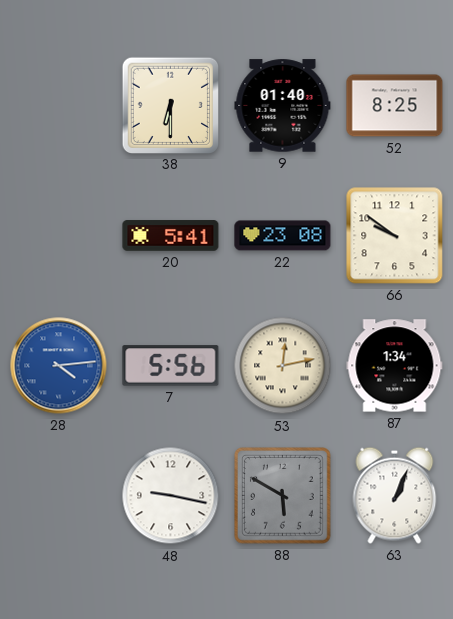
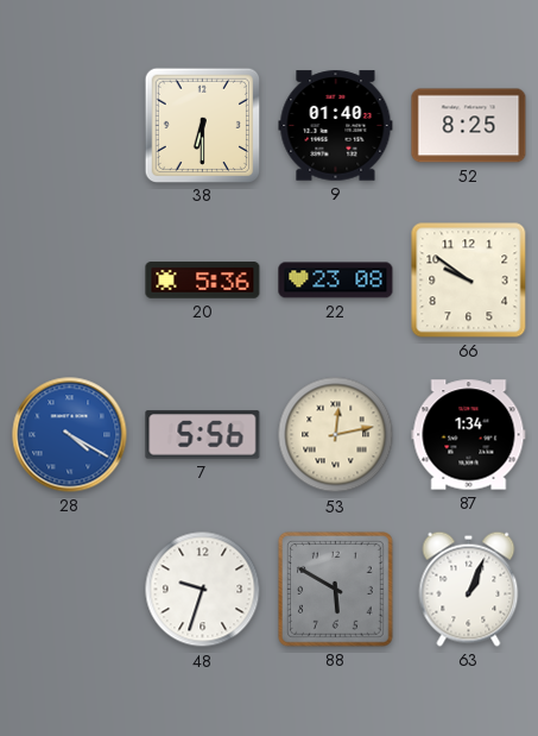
20: 5:41 -> 5:36 (203, 281)
28: 4:14 -> 4:20 (70, 435)
48: 9:17 -> 9:33 (203, 590)
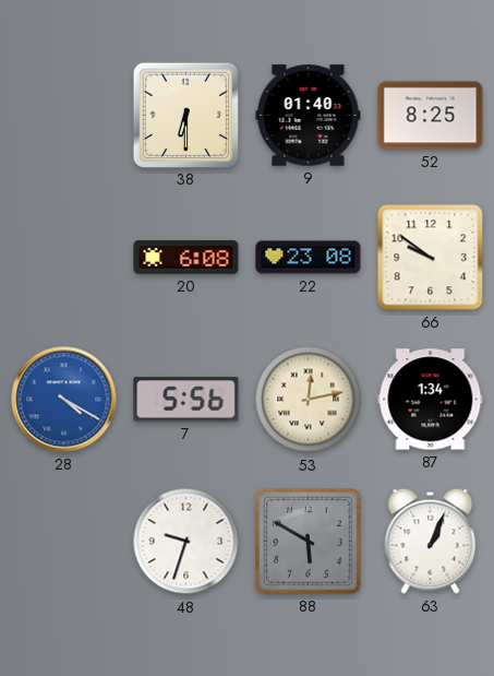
20: 5:36 -> 6:08 (186, 258)
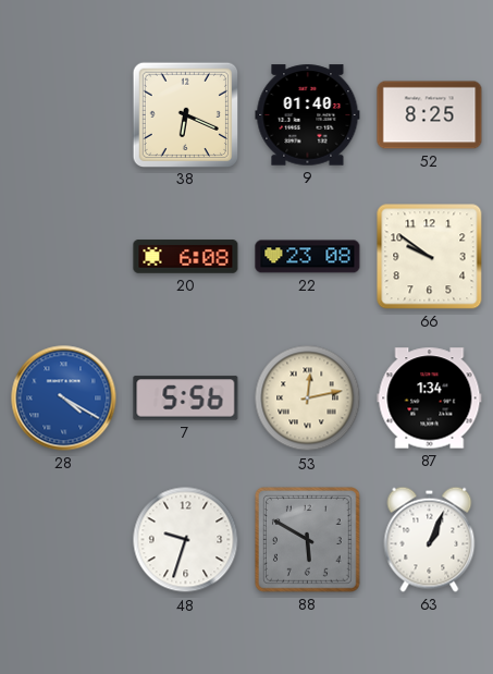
38: 6:30 -> 6:19 (185, 114)
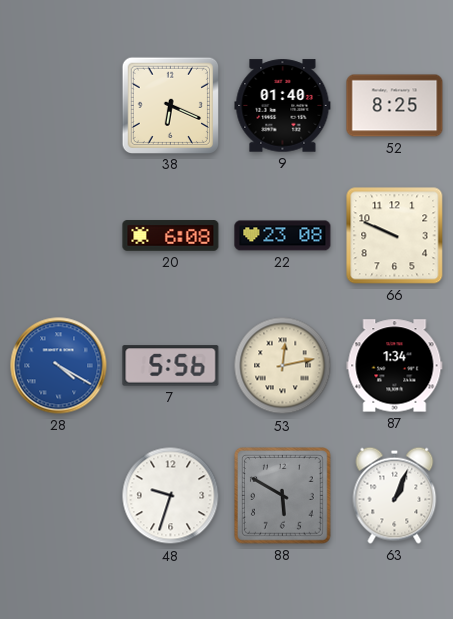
66: 9:51 -> 9:49 (395, 236)
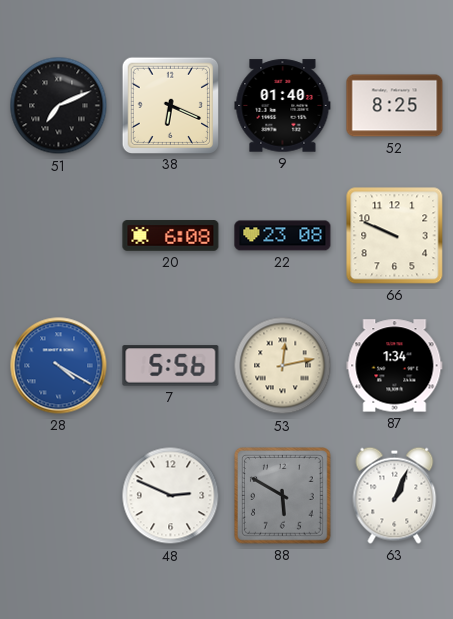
51: none -> 7:11 (59, 106)
48: 9:33 -> 2:49 (171, 496)
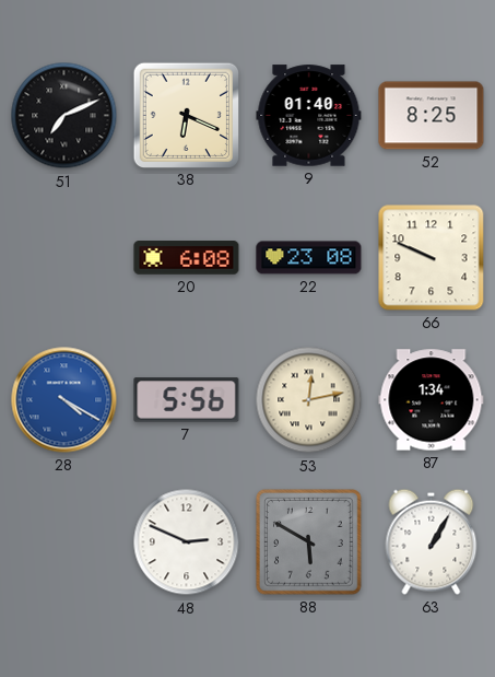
63: 1:04 -> 1:05 (432, 541)
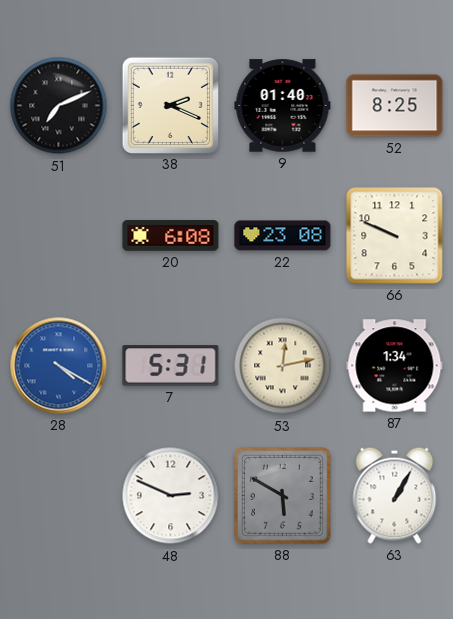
38: 6:19 -> 2:19 (170, 105)
7: 5:56 -> 5:31 (171, 366)
